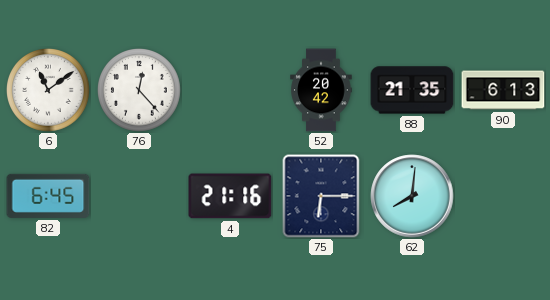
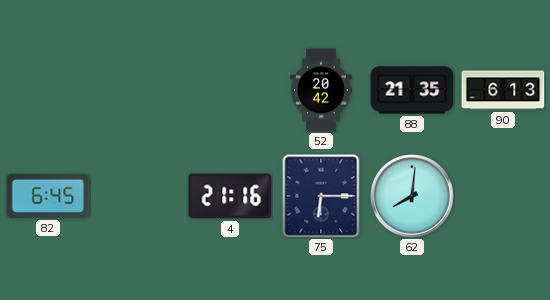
6: 11:09 -> none (49, 91)
76: 12:23 -> none (140, 91)
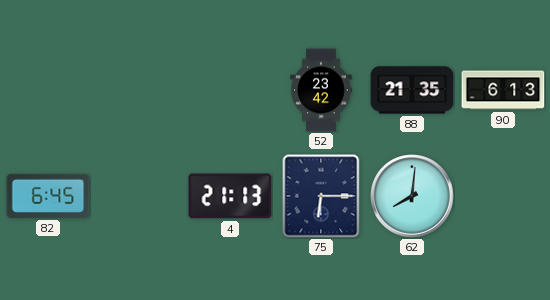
52: 20:42 -> 23:42 (321, 90)
4: 21:16 -> 21:13 (230, 196)
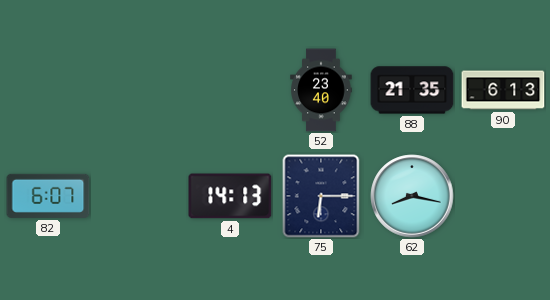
52: 23:42 -> 23:40 (321, 90)
82: 6:45 -> 6:07 (48, 196)
4: 21:13 -> 14:13 (230, 196)
62: 8:01 -> 8:17 (412, 196)
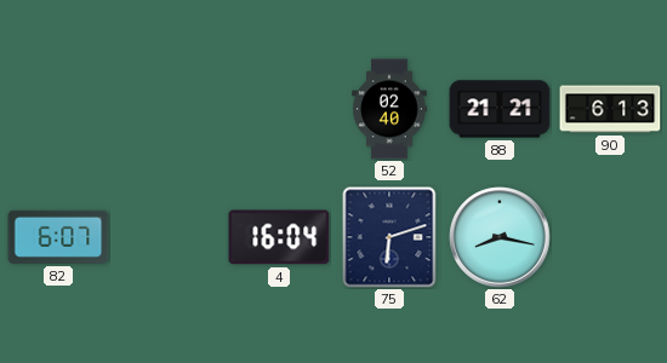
52: 23:40 -> 02:40 (389, 109)
88: 21:35 -> 21:21 (500, 109)
4: 14:13 -> 16:04 (279, 237)
75: 6:15 -> 6:12 (389, 237)
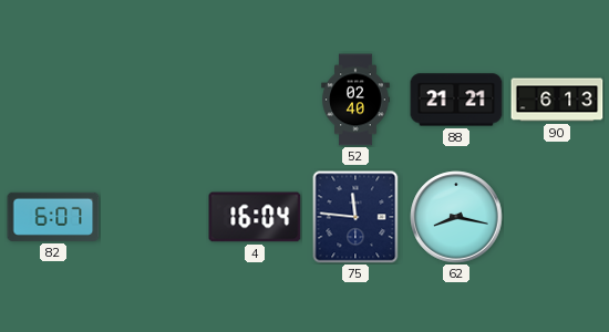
75: 6:12 -> 11:46 (355, 217)
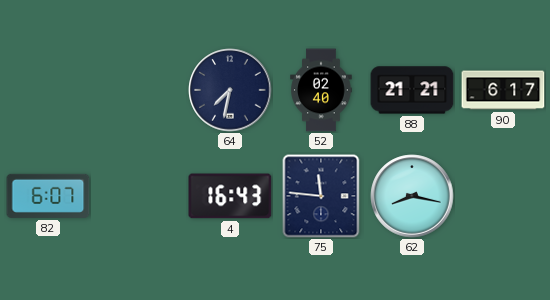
64: none -> 7:32 (230, 90)
90: 6:13 -> 6:17 (503, 90)
4: 16:04 -> 16:43 (230, 196)
